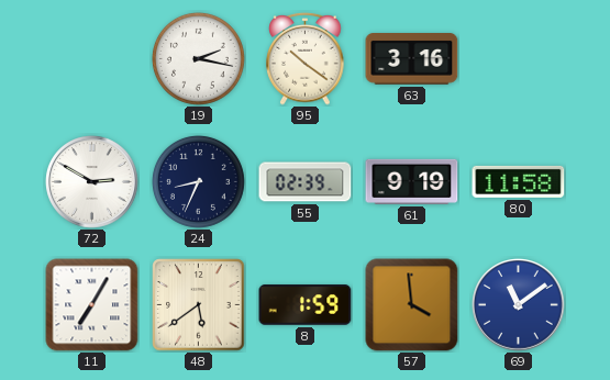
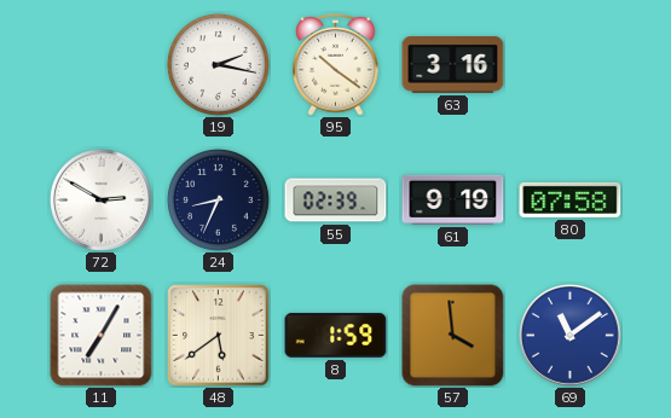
80: 11:58 -> 07:58 (571, 199)
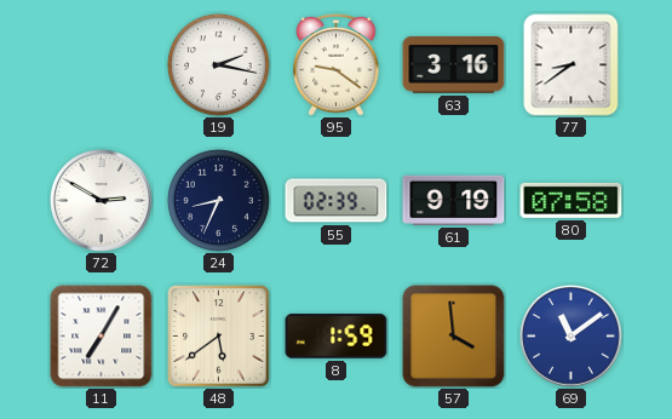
95: 10:21 -> 9:21 (337, 64)
77: none -> 8:39 (572, 65)
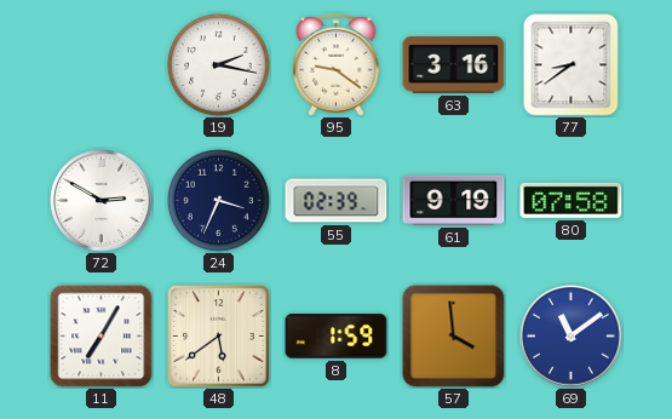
24: 8:34 -> 3:34 (218, 200)
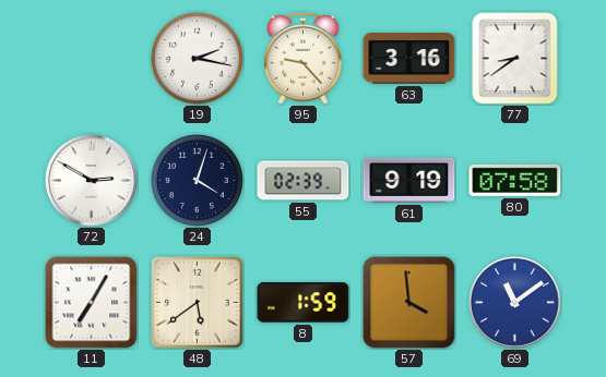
95: 9:21 -> 9:23 (304, 58)
24: 3:34 -> 4:03 (197, 180)
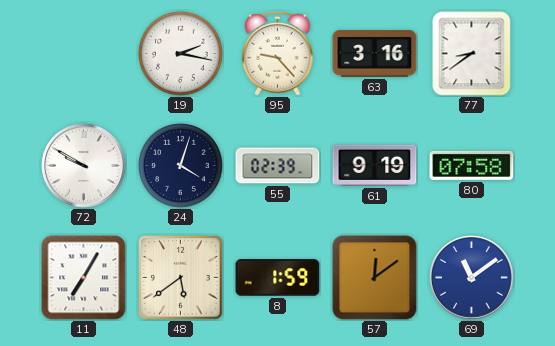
72: 2:50 -> 9:50 (84, 166)
57: 3:59 -> 12:09 (375, 278)
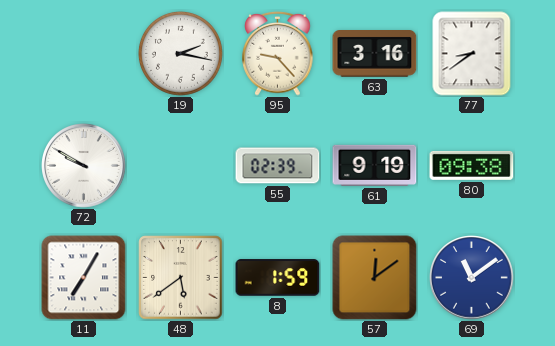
24: 4:03 -> none (180, 165)
80: 07:58 -> 09:38 (472, 165)
